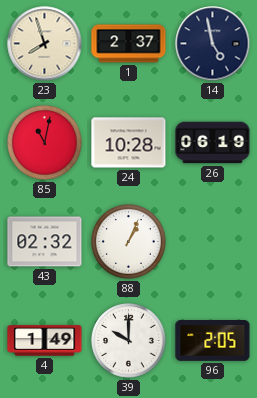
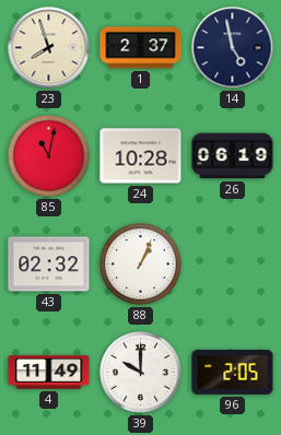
4: 1:49 -> 11:49 (49, 373)
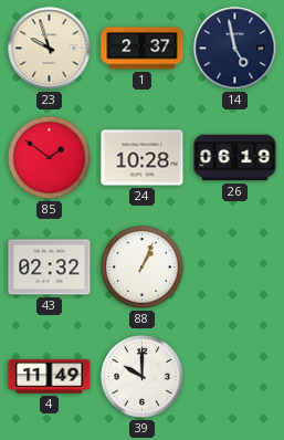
23: 7:57 -> 9:57 (50, 49)
85: 11:02 -> 1:51 (50, 158)
96: 2:05 -> none (233, 373)
